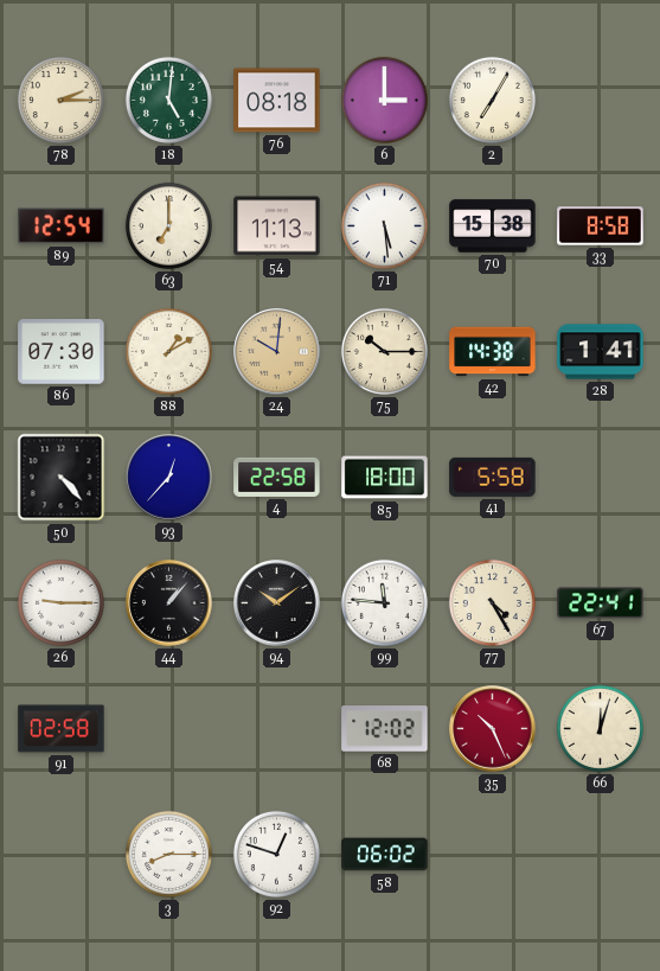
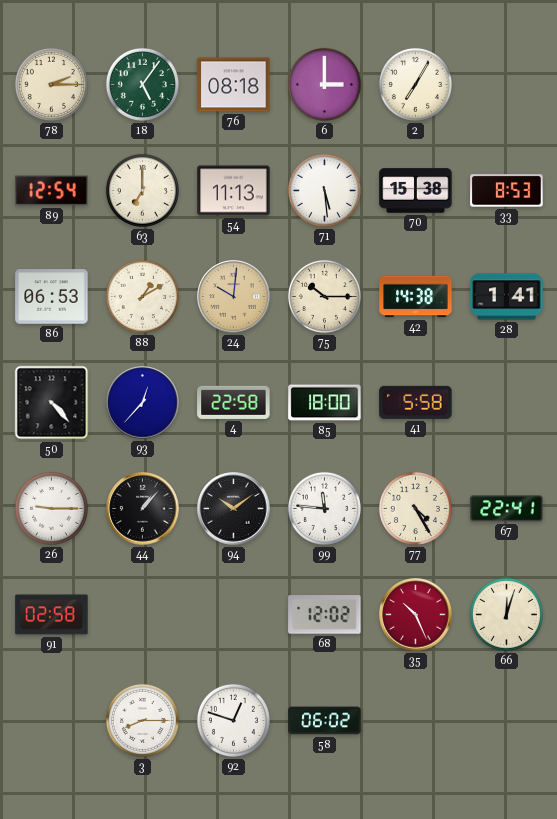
18: 5:01 -> 5:06 (142, 84)
33: 8:58 -> 8:53 (507, 191)
86: 07:30 -> 06:53 (52, 297)
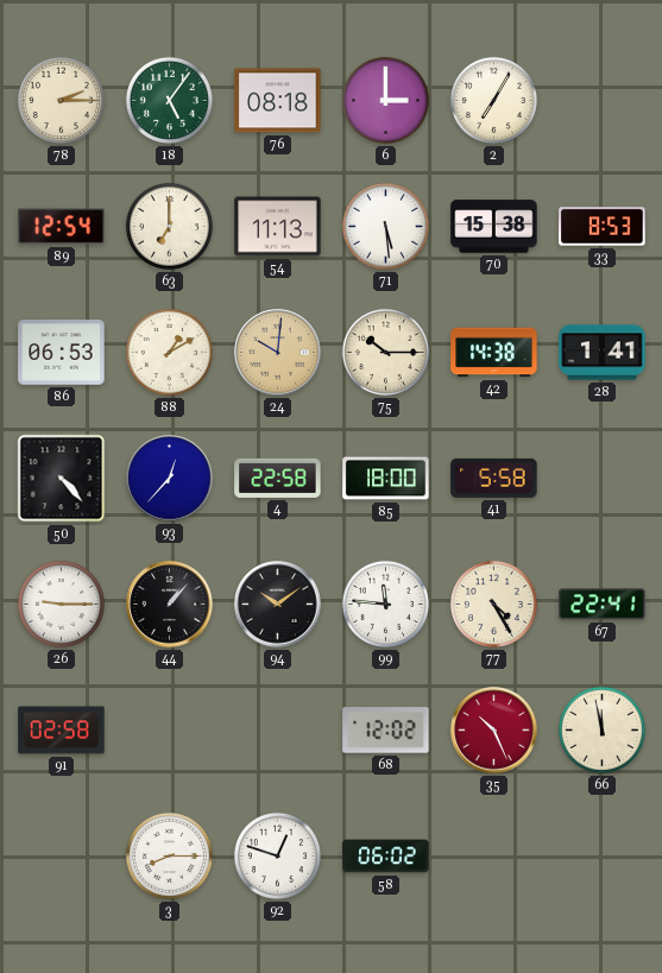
66: 12:03 -> 11:58 (601, 729)
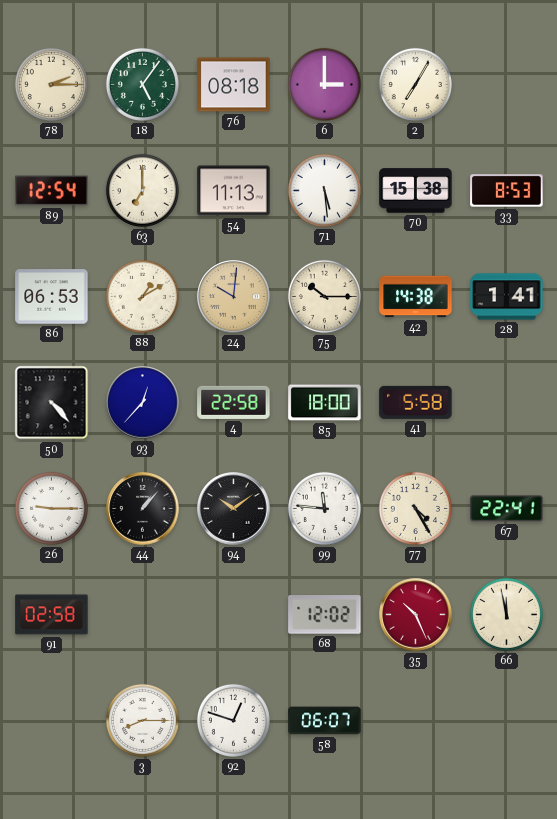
58: 06:02 -> 06:07 (325, 721)
